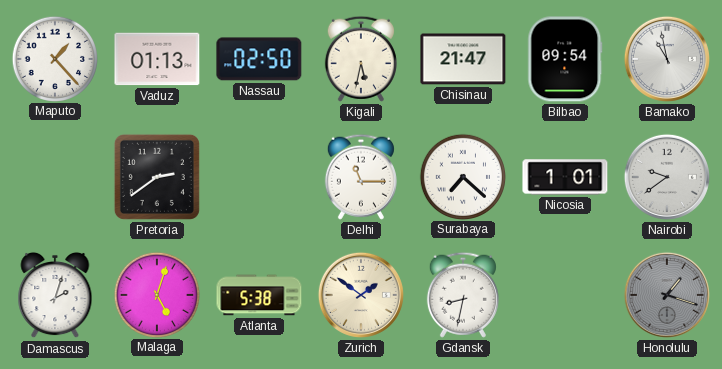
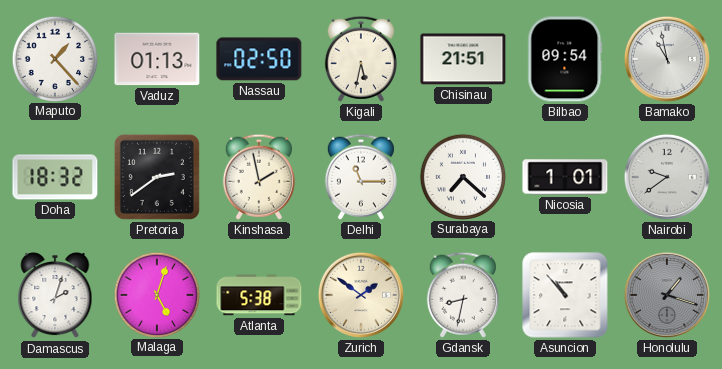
Chisinau: 21:47 -> 21:51 (463, 59)
Doha: none -> 18:32 (55, 177)
Kinshasa: none -> 1:58 (259, 177)
Asuncion: none -> 10:53 (565, 295)
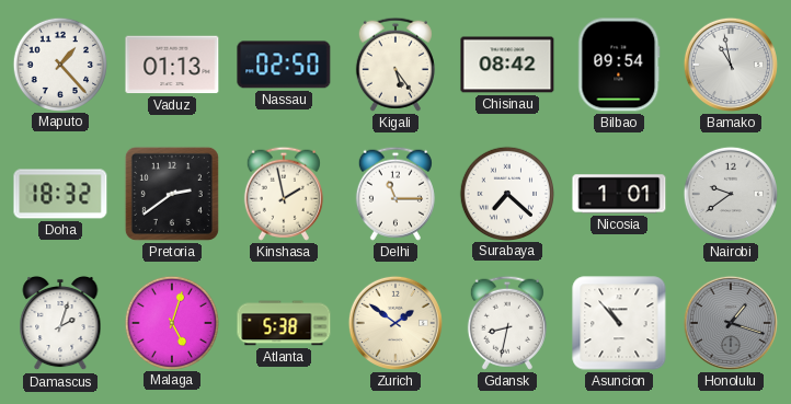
Kigali: 5:32 -> 5:24 (396, 65)
Chisinau: 21:51 -> 08:42 (507, 65)
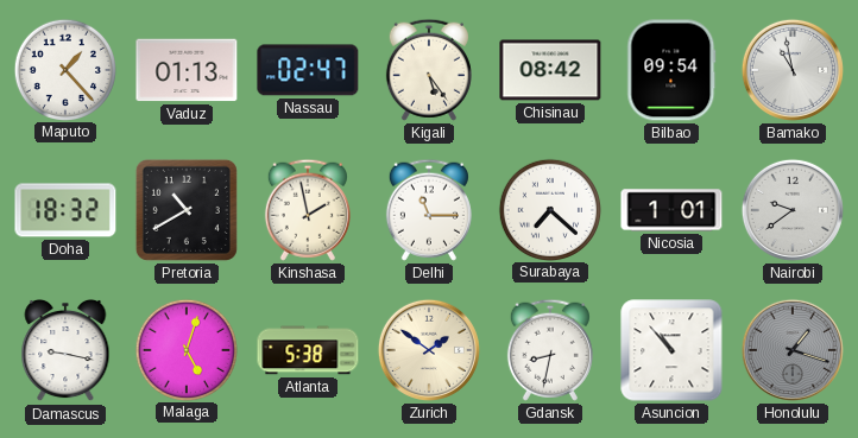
Nassau: 02:50 -> 02:47 (308, 70)
Pretoria: 2:39 -> 10:40 (187, 210)
Damascus: 2:03 -> 9:17 (65, 350)
